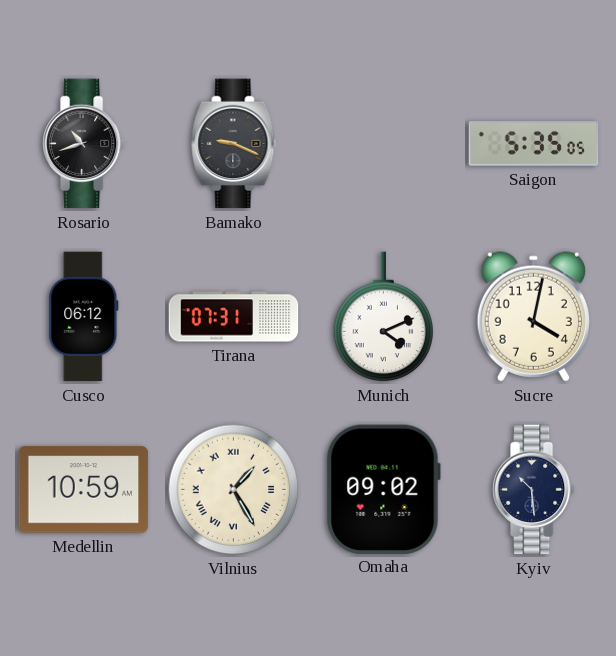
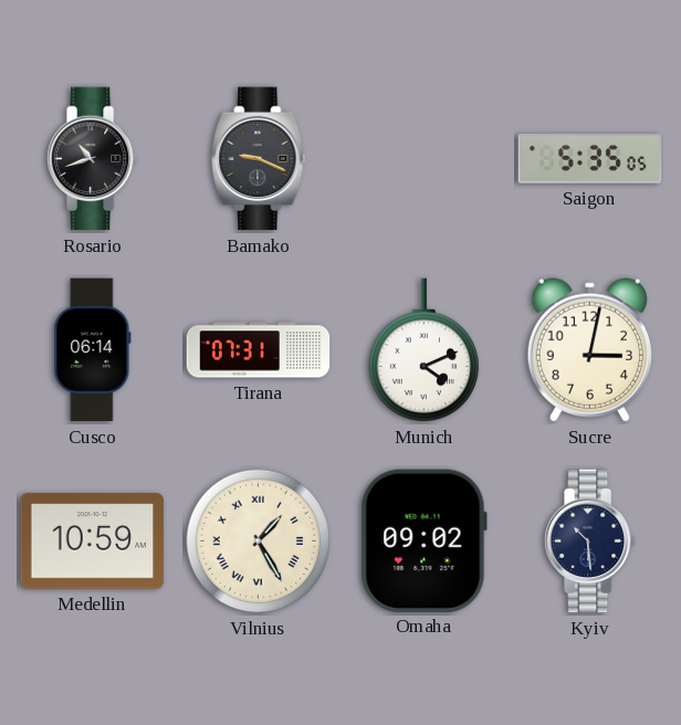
Cusco: 06:12 -> 06:14 (93, 350)
Sucre: 4:02 -> 3:02 (589, 350)
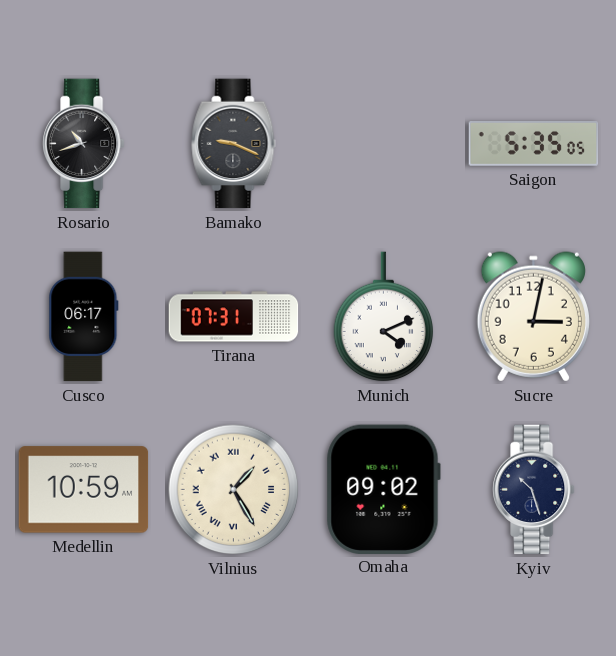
Cusco: 06:14 -> 06:17 (84, 317)
Kyiv: 10:29 -> 10:27 (534, 490)
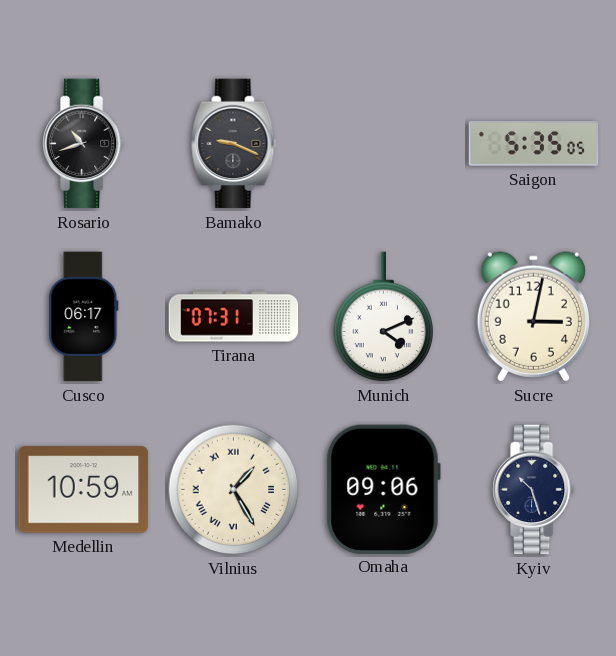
Omaha: 09:02 -> 09:06 (383, 489)
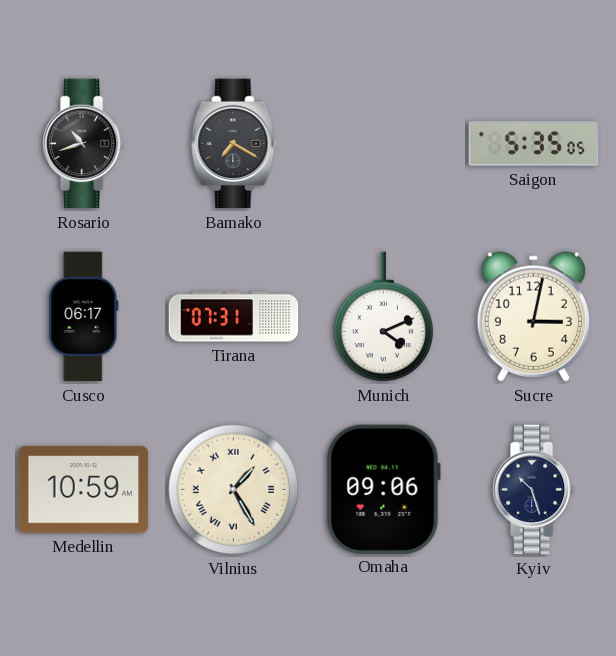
Bamako: 9:19 -> 7:20 (234, 144)
